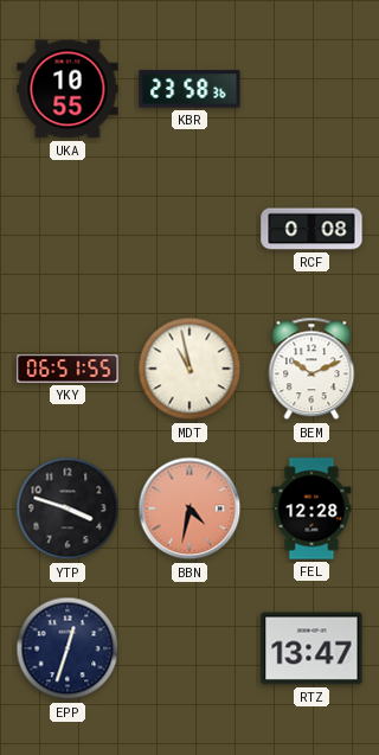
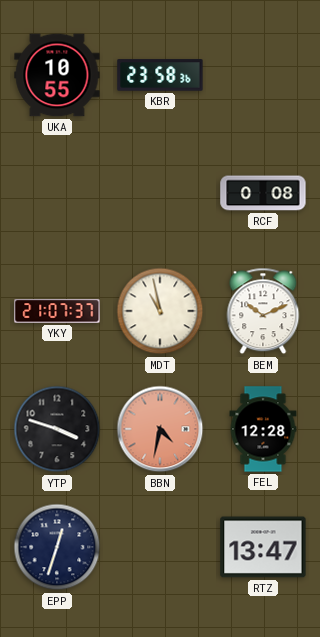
YKY: 06:51 -> 21:07 (57, 311)
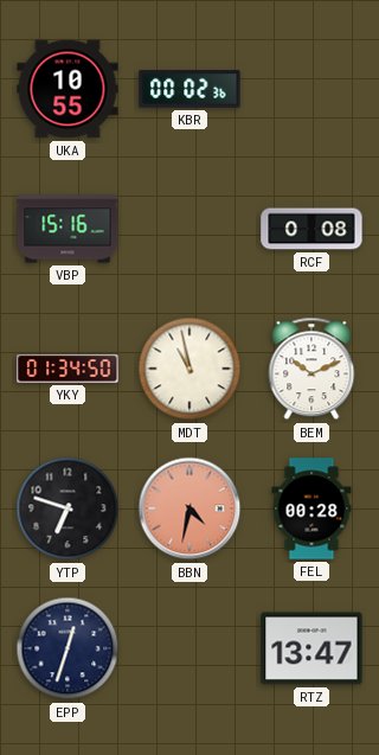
KBR: 23:58 -> 00:02 (189, 89)
VBP: none -> 15:16 (68, 229)
YKY: 21:07 -> 01:34 (68, 369)
YTP: 3:48 -> 6:48 (68, 508)
FEL: 12:28 -> 00:28 (311, 508)
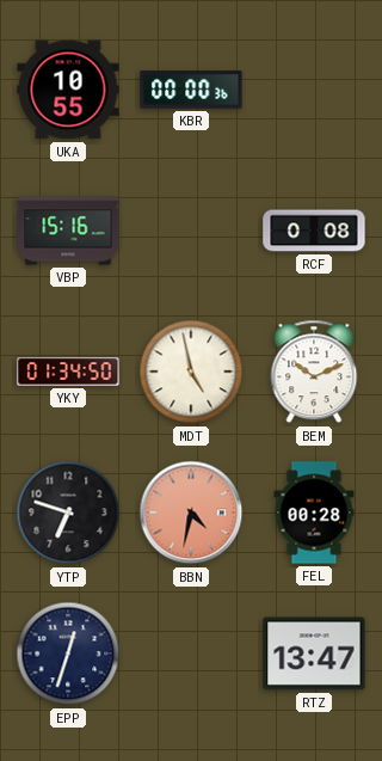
KBR: 00:02 -> 00:00 (191, 90)
MDT: 10:58 -> 4:58 (191, 372)
